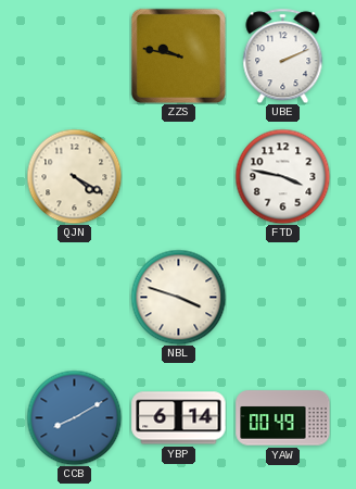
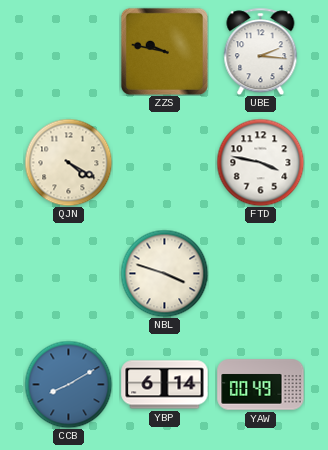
UBE: 2:11 -> 2:16 (261, 51)
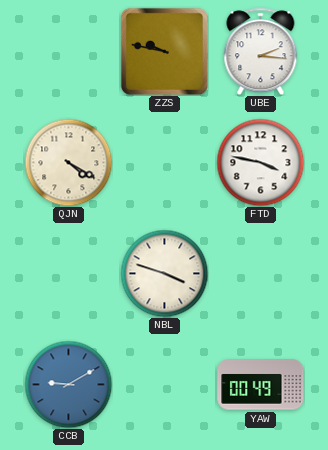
CCB: 8:10 -> 9:10 (68, 384)
YBP: 6:14 -> none (165, 385)
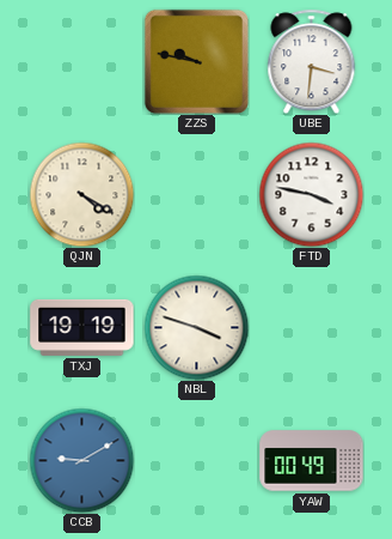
UBE: 2:16 -> 3:31 (312, 61)
TXJ: none -> 19:19 (82, 327)
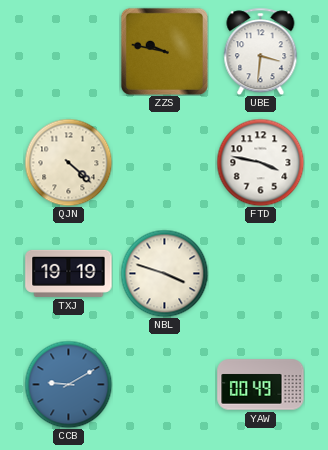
QJN: 4:20 -> 4:22 (68, 162)
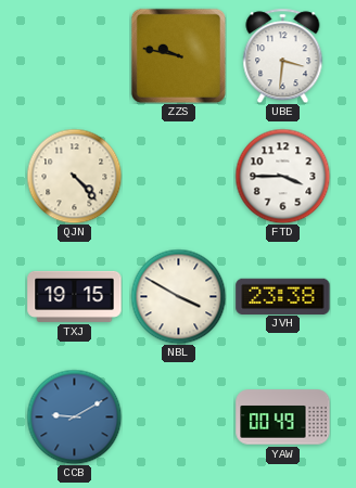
QJN: 4:22 -> 4:23 (74, 176)
FTD: 3:47 -> 3:45 (282, 176)
TXJ: 19:19 -> 19:15 (75, 296)
NBL: 3:48 -> 3:50 (178, 296)
JVH: none -> 23:38 (283, 296)
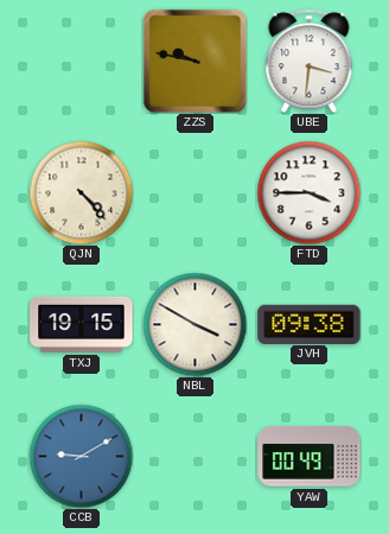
JVH: 23:38 -> 09:38 (310, 324)
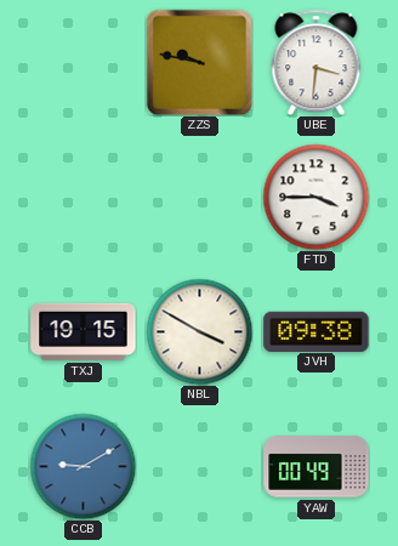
QJN: 4:23 -> none (81, 192)
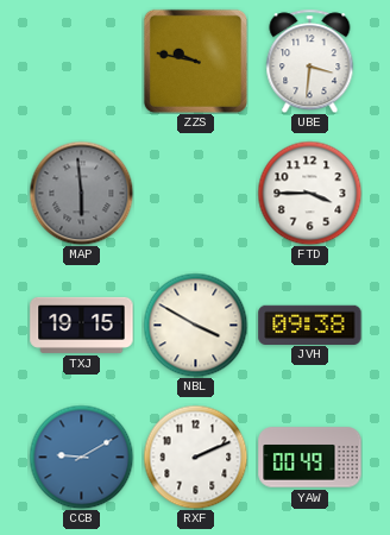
MAP: none -> 5:59 (81, 193)
RXF: none -> 2:11 (195, 457)
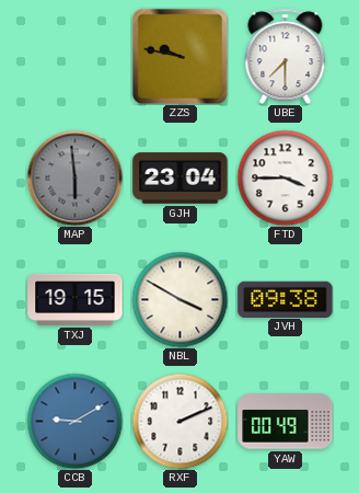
UBE: 3:31 -> 7:30 (286, 56)
GJH: none -> 23:04 (181, 179)
